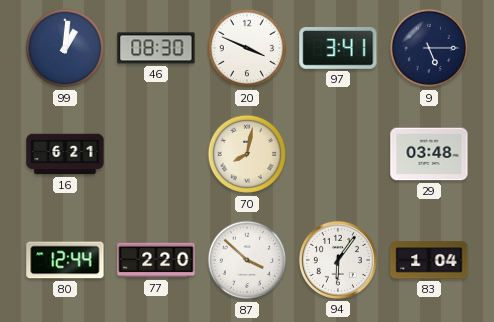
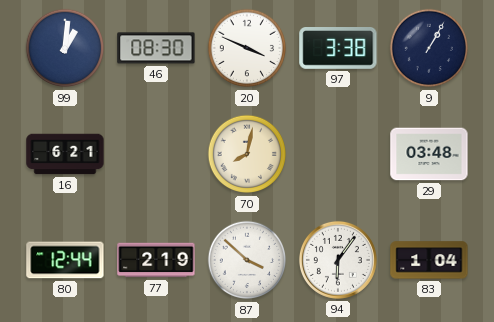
97: 3:41 -> 3:38 (338, 49)
9: 5:15 -> 1:05 (429, 48)
77: 2:20 -> 2:19 (156, 260)
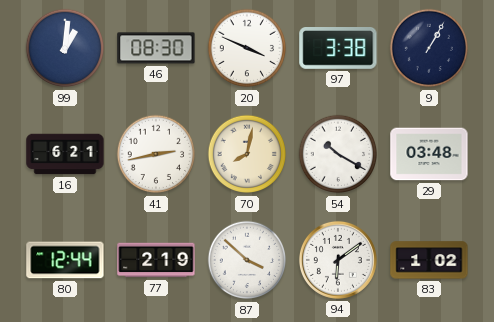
41: none -> 2:43 (156, 154)
54: none -> 10:20 (338, 154)
94: 6:06 -> 6:09 (338, 260)
83: 1:04 -> 1:02 (429, 260)
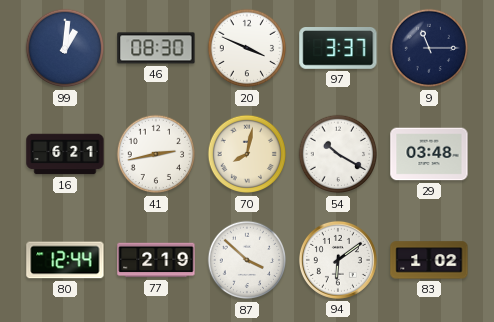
97: 3:38 -> 3:37 (338, 49)
9: 1:05 -> 11:15 (429, 48)
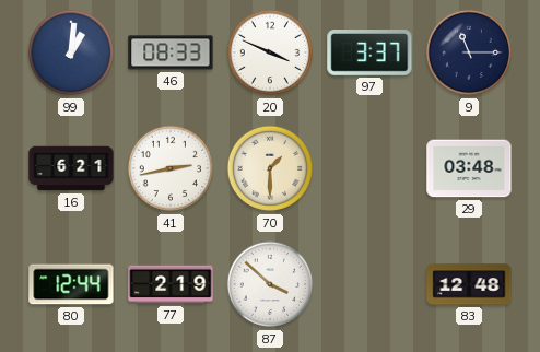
46: 08:30 -> 08:33 (171, 52)
70: 8:02 -> 1:30 (270, 168)
54: 10:20 -> none (338, 154)
94: 6:09 -> none (338, 260)
83: 1:02 -> 12:48 (469, 284)
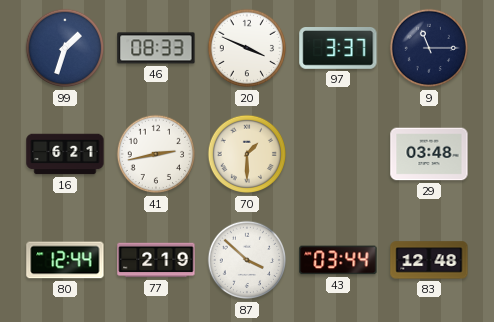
99: 1:01 -> 1:33 (65, 48)
43: none -> 03:44 (338, 260)
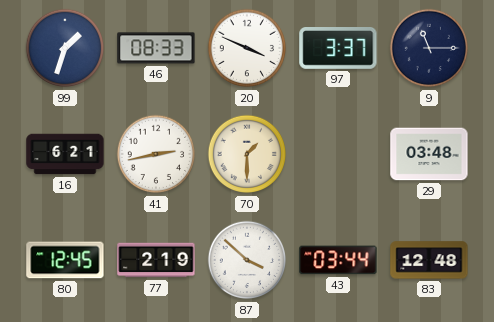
80: 12:44 -> 12:45 (65, 260)
